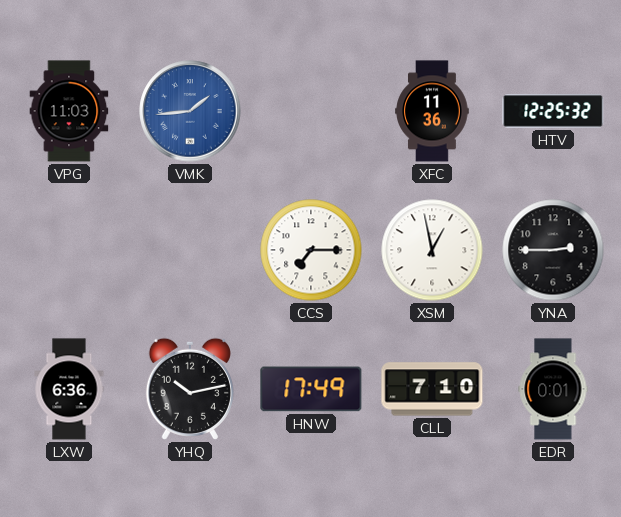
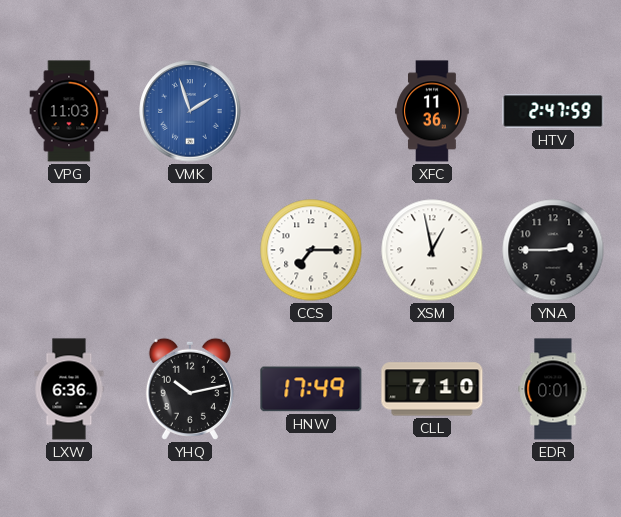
VMK: 1:44 -> 1:57 (190, 111)
HTV: 12:25 -> 2:47 (553, 111)
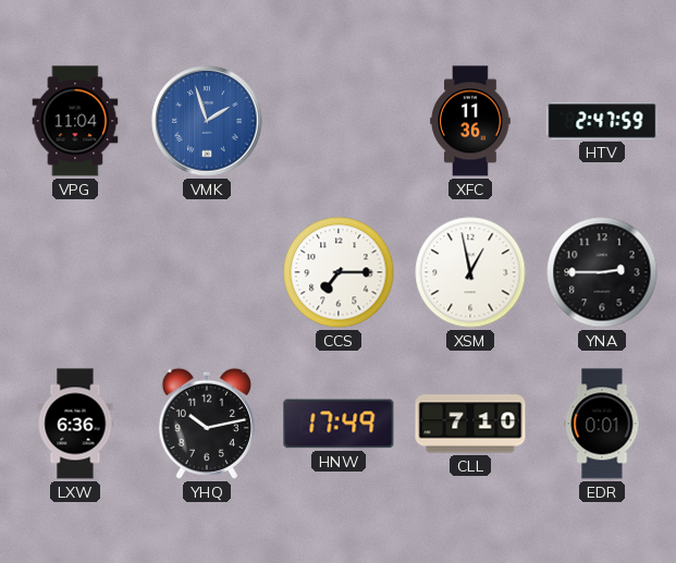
VPG: 11:03 -> 11:04 (75, 121)
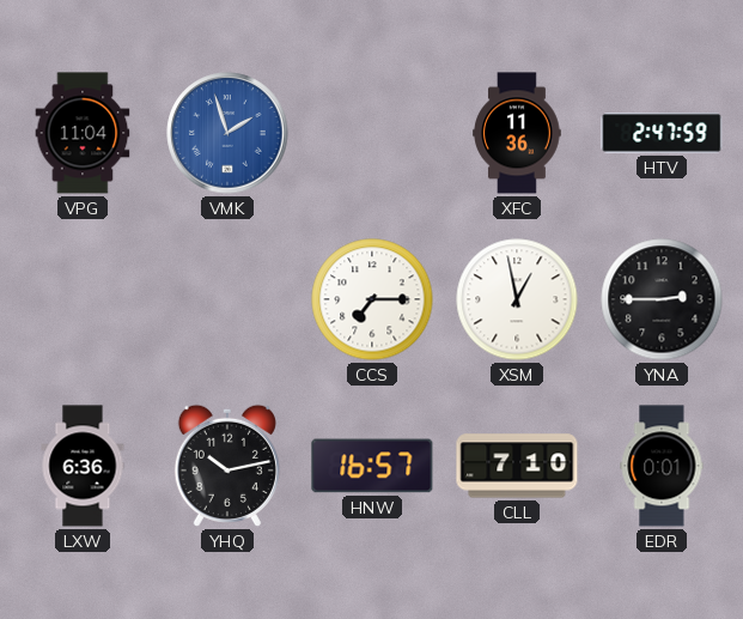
HNW: 17:49 -> 16:57 (372, 466)
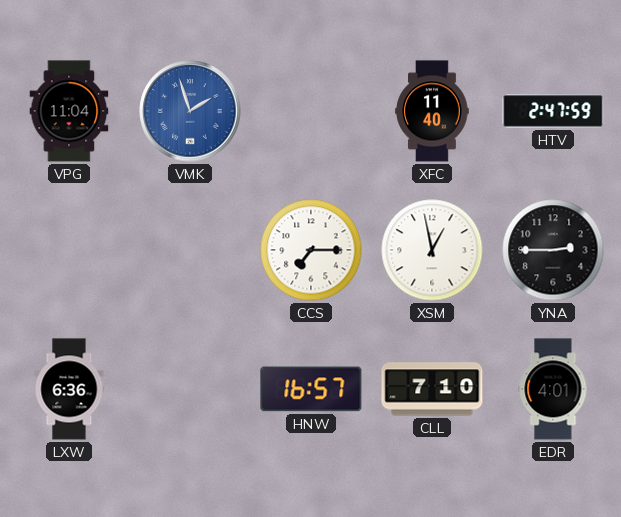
XFC: 11:36 -> 11:40 (432, 111)
YHQ: 10:13 -> none (227, 466)
EDR: 0:01 -> 4:01 (553, 389)
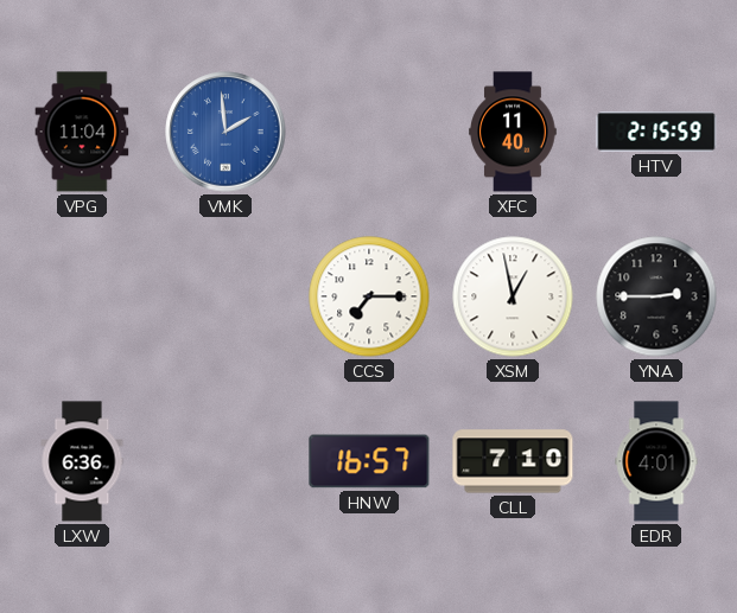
VMK: 1:57 -> 1:59 (225, 132)
HTV: 2:47 -> 2:15 (656, 132)
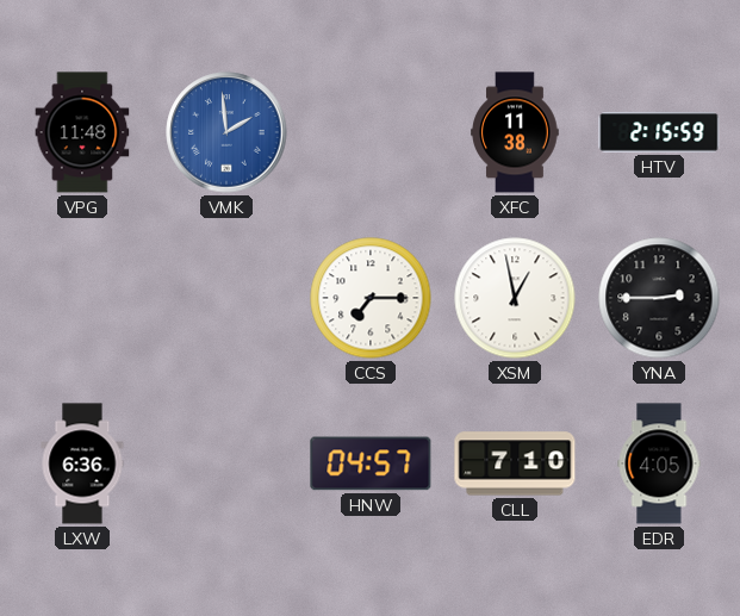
VPG: 11:04 -> 11:48 (82, 132)
XFC: 11:40 -> 11:38 (515, 132)
HNW: 16:57 -> 04:57 (371, 463)
EDR: 4:01 -> 4:05 (659, 463)
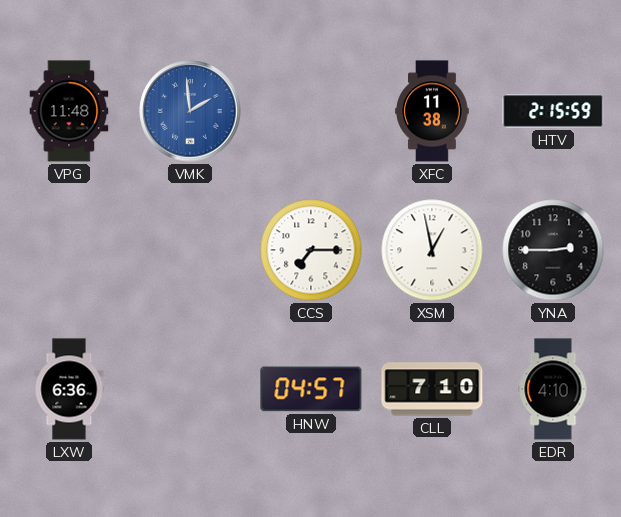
EDR: 4:05 -> 4:10 (553, 389)
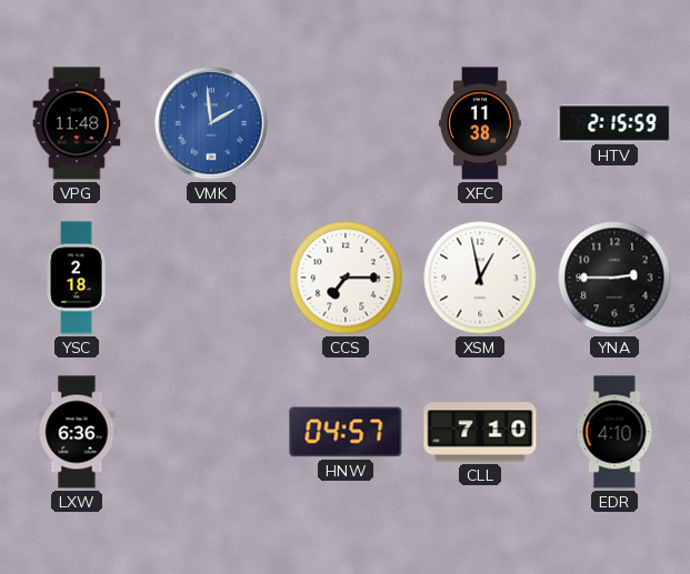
YSC: none -> 2:18 (77, 278)
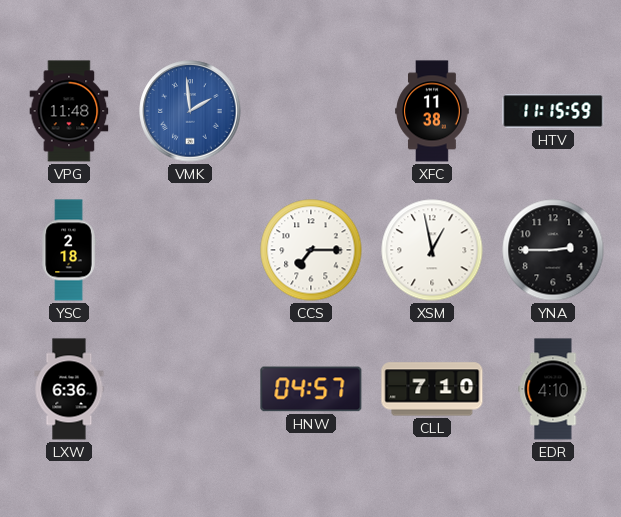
HTV: 2:15 -> 11:15 (553, 111)
